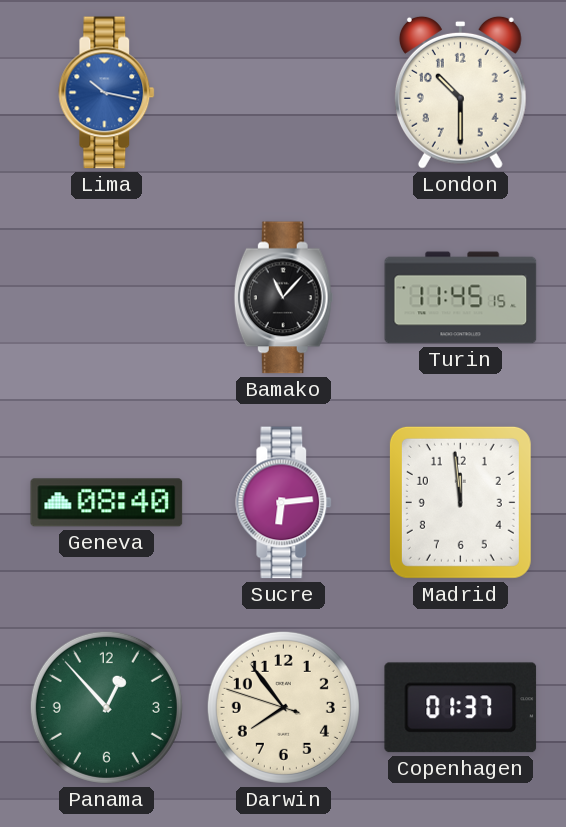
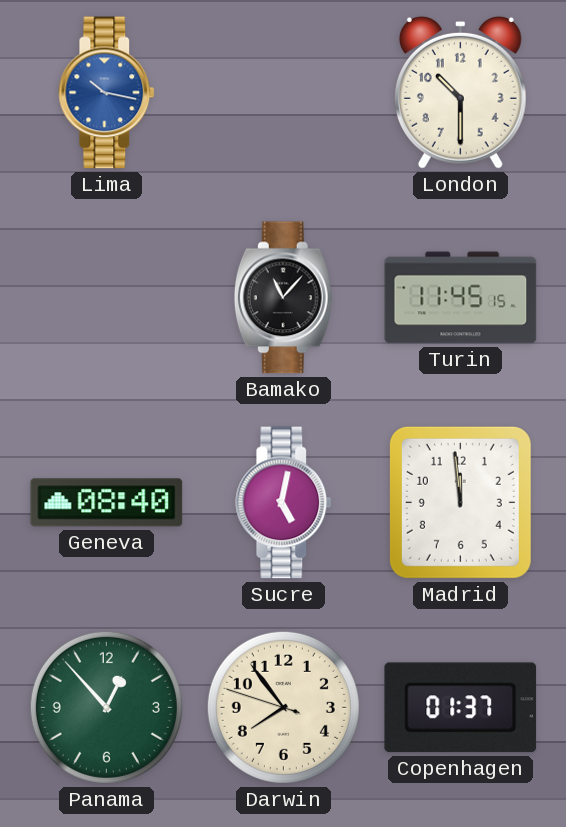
Sucre: 6:14 -> 5:02 (284, 503)
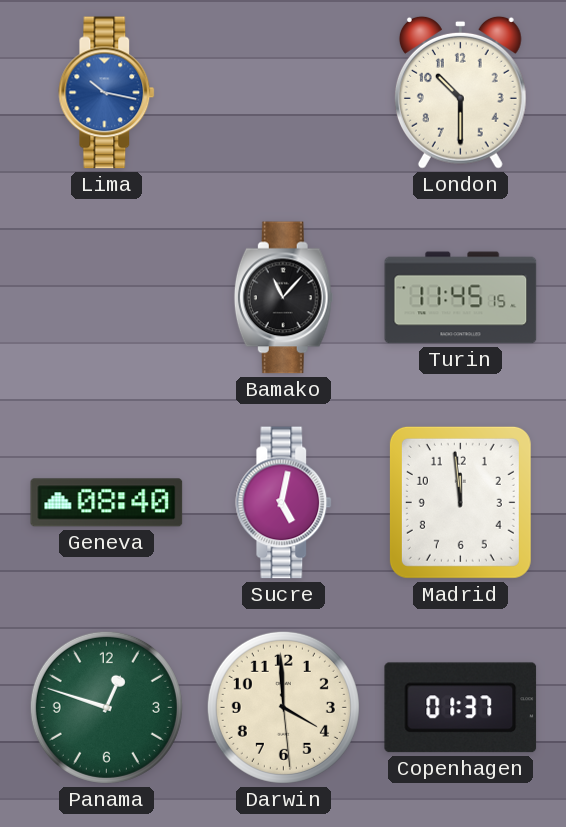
Panama: 12:53 -> 12:48 (106, 707)
Darwin: 7:53 -> 3:59 (283, 707)
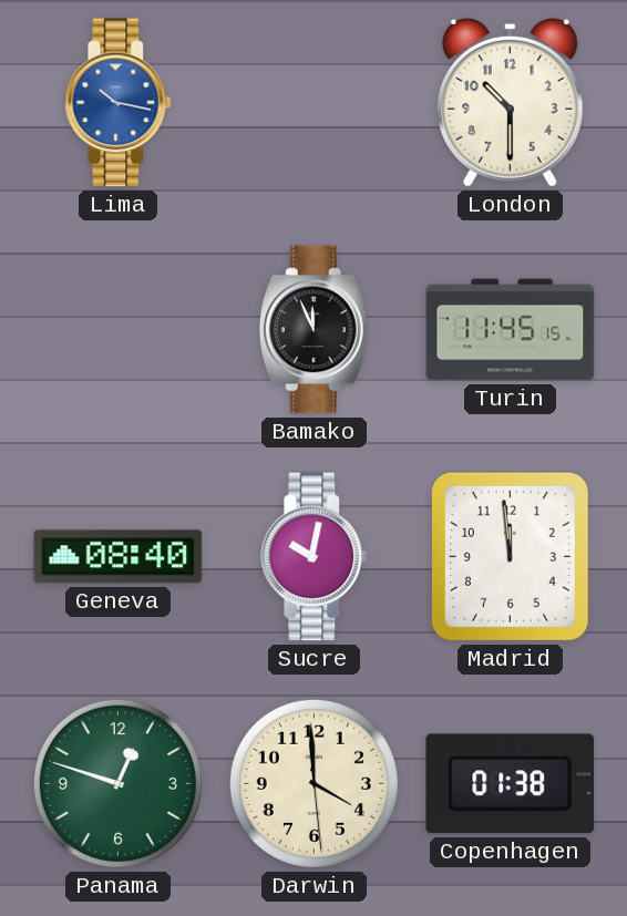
Bamako: 11:07 -> 11:56 (313, 330)
Sucre: 5:02 -> 10:02 (315, 557)
Copenhagen: 01:37 -> 01:38 (511, 784)
